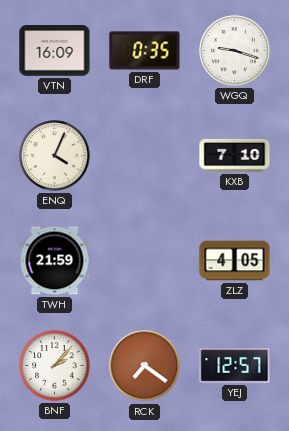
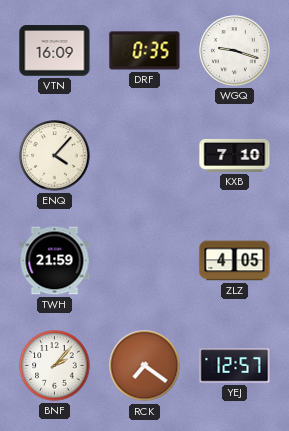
ENQ: 4:04 -> 4:07 (55, 156)
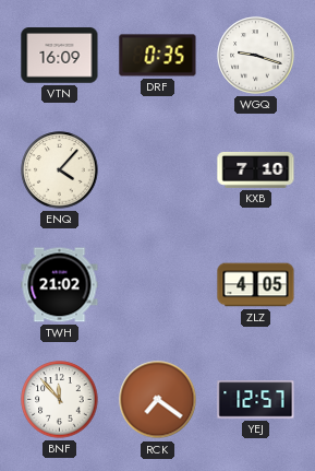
TWH: 21:59 -> 21:02 (60, 285)
BNF: 2:07 -> 11:53 (60, 400)
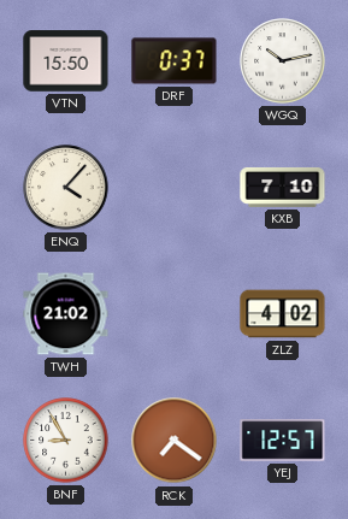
VTN: 16:09 -> 15:50 (66, 61)
DRF: 0:35 -> 0:37 (175, 61)
WGQ: 9:18 -> 10:13 (283, 61)
ZLZ: 4:05 -> 4:02 (283, 314)
BNF: 11:53 -> 8:55 (66, 441)
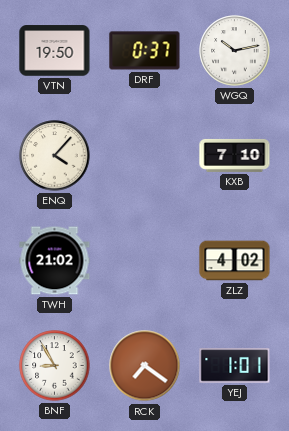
VTN: 15:50 -> 19:50 (55, 51)
YEJ: 12:57 -> 1:01 (235, 366)
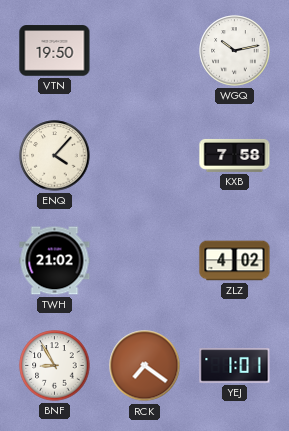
DRF: 0:37 -> none (145, 51)
KXB: 7:10 -> 7:58 (235, 155)
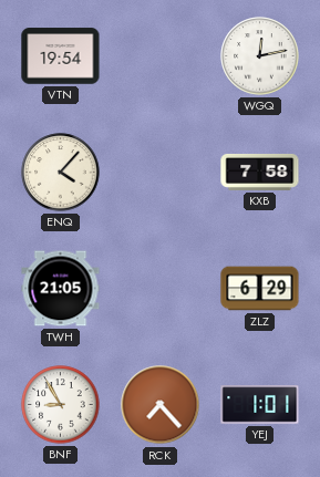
VTN: 19:50 -> 19:54 (61, 56)
WGQ: 10:13 -> 12:13 (260, 56)
TWH: 21:02 -> 21:05 (61, 289)
ZLZ: 4:02 -> 6:29 (260, 289)
RCK: 7:21 -> 7:23 (161, 405)
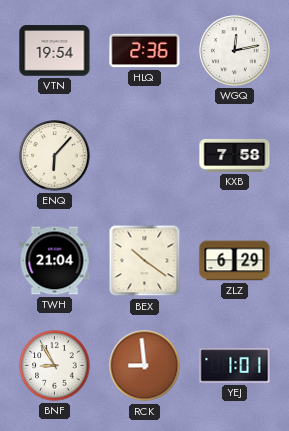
HLQ: none -> 2:36 (145, 51)
ENQ: 4:07 -> 6:07 (55, 156)
TWH: 21:05 -> 21:04 (55, 261)
BEX: none -> 10:21 (145, 261)
RCK: 7:23 -> 8:59 (145, 366)
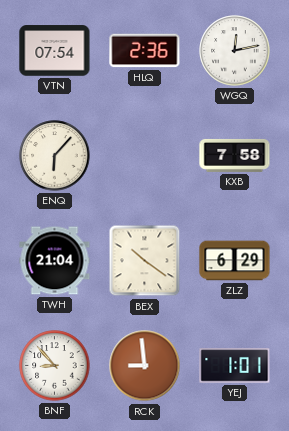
VTN: 19:54 -> 07:54 (55, 51)
BNF: 8:55 -> 8:53 (55, 366)
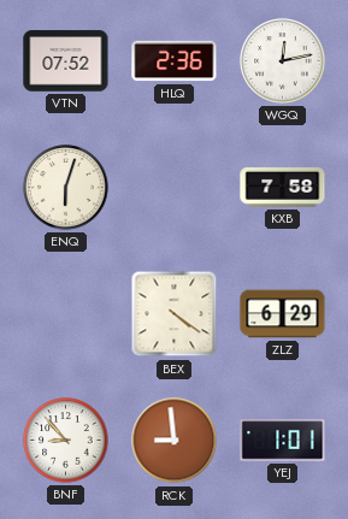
VTN: 07:54 -> 07:52 (66, 61)
ENQ: 6:07 -> 6:03 (66, 188)
TWH: 21:04 -> none (55, 261)
BEX: 10:21 -> 4:21 (175, 314)
